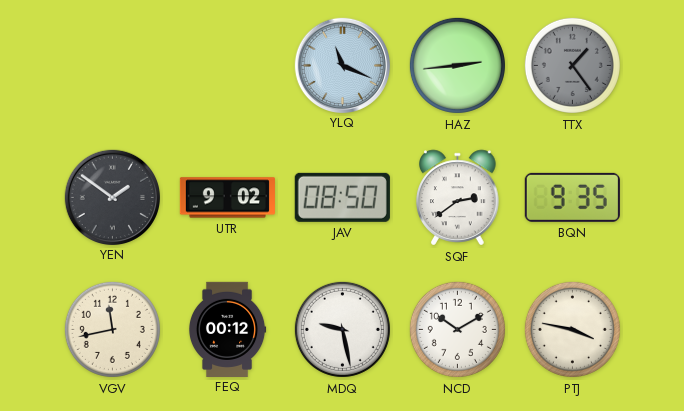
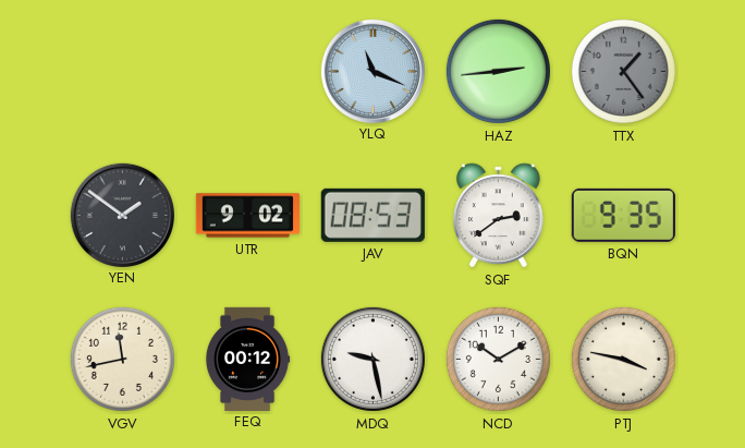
JAV: 08:50 -> 08:53 (373, 215)
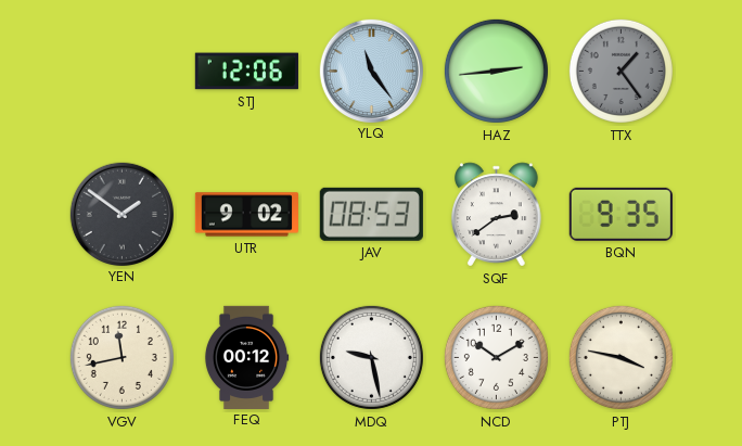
STJ: none -> 12:06 (246, 72)
YLQ: 11:19 -> 11:24 (371, 71)
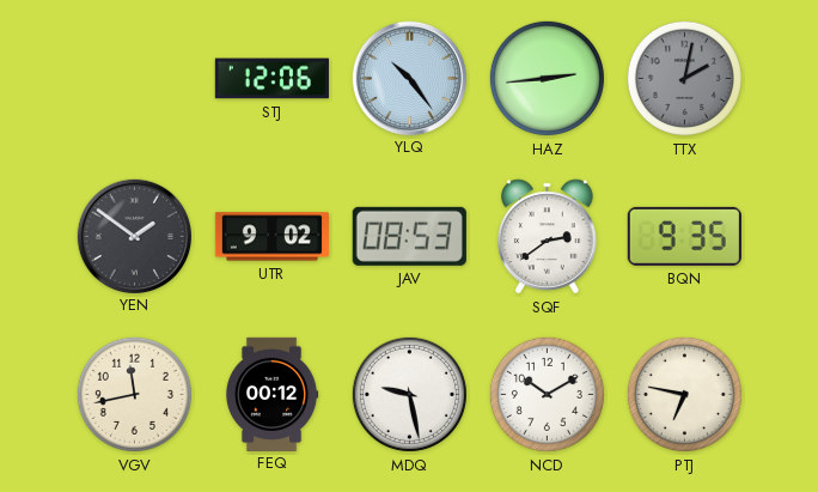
YLQ: 11:24 -> 10:24 (409, 78)
TTX: 1:24 -> 2:02 (684, 78)
PTJ: 3:47 -> 6:47 (684, 394)
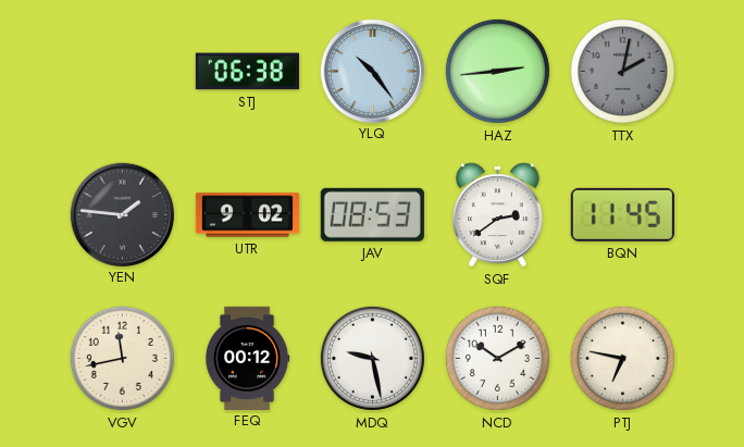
STJ: 12:06 -> 06:38 (247, 72)
YEN: 1:51 -> 1:46 (122, 214)
BQN: 9:35 -> 11:45 (622, 214)
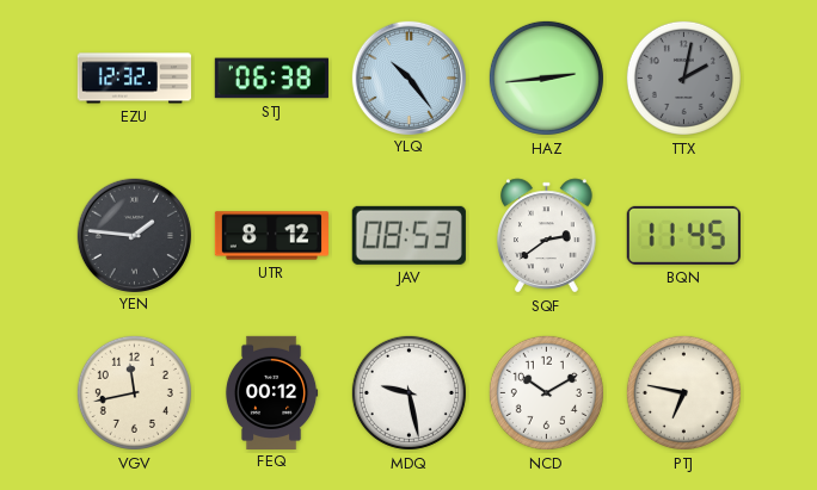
EZU: none -> 12:32 (134, 79)
UTR: 9:02 -> 8:12 (271, 236)
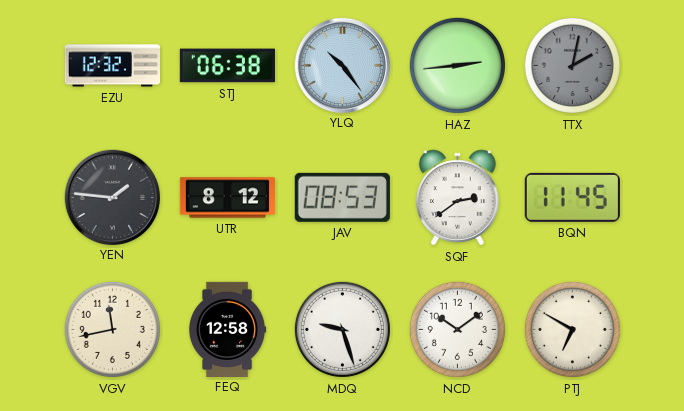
FEQ: 00:12 -> 12:58 (227, 329)
MDQ: 9:28 -> 9:27 (342, 329)
NCD: 10:10 -> 10:09 (457, 329)
PTJ: 6:47 -> 6:50 (572, 329)
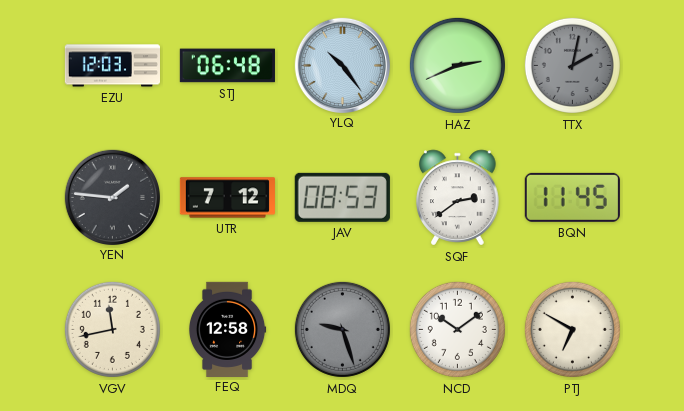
EZU: 12:32 -> 12:03 (112, 66)
STJ: 06:38 -> 06:48 (227, 66)
HAZ: 2:44 -> 2:41 (457, 65)
UTR: 8:12 -> 7:12 (227, 198)
MDQ dial: white -> grey (342, 329)
